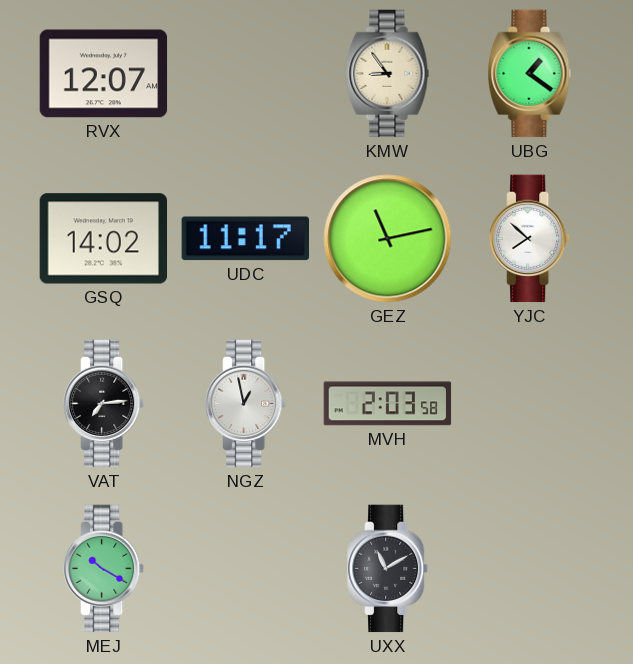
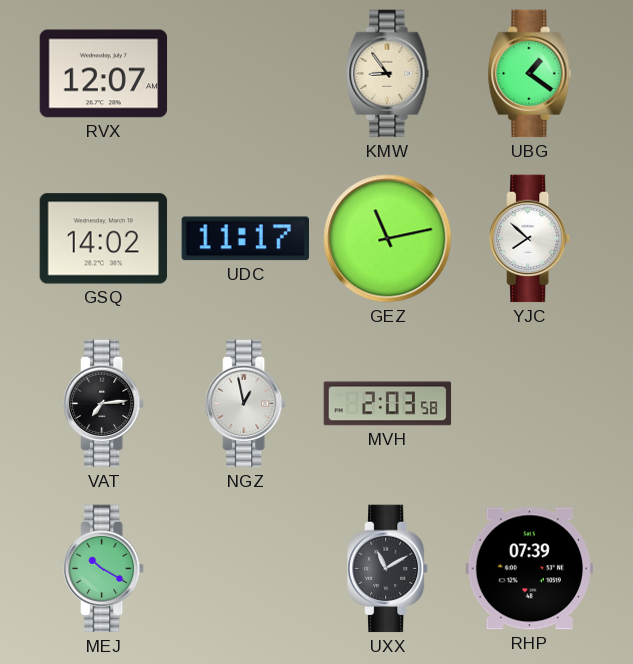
RHP: none -> 07:39 (529, 569)
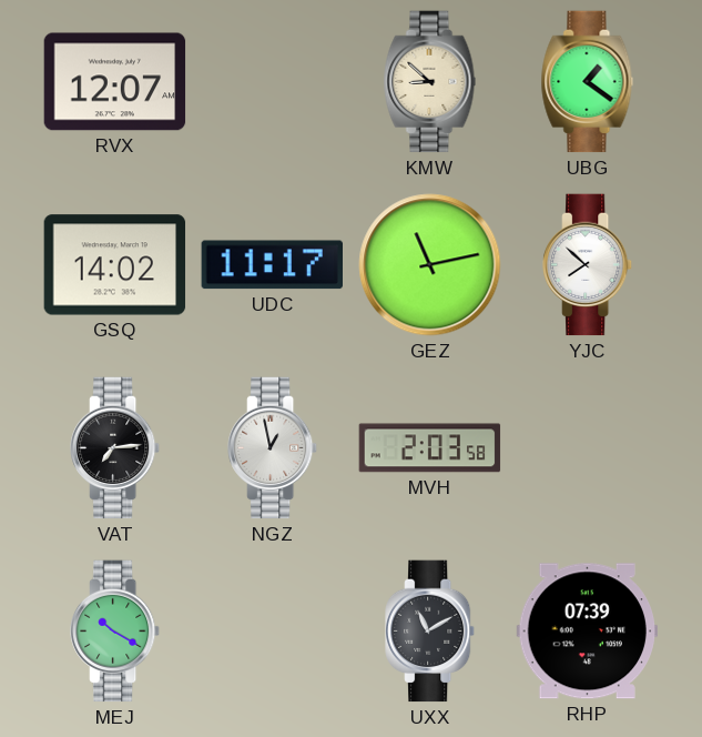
KMW: 8:54 -> 8:52 (430, 82)
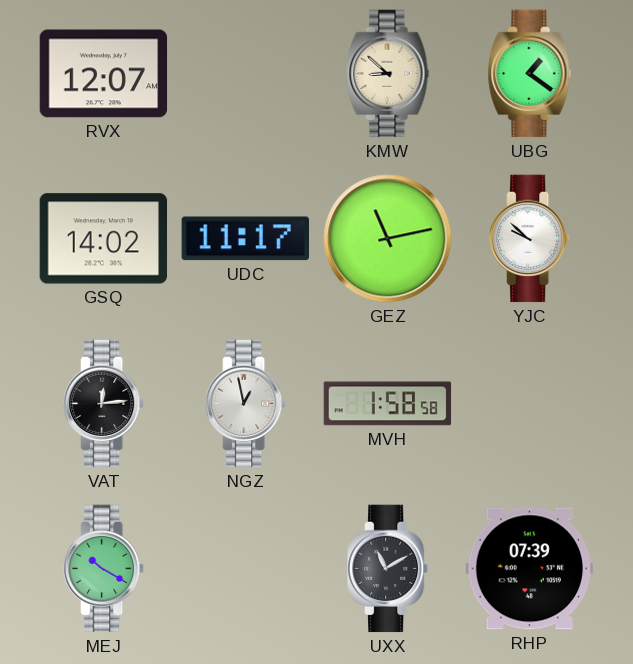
YJC: 7:52 -> 9:52 (530, 239)
VAT: 7:14 -> 12:14 (104, 404)
MVH: 2:03 -> 1:58 (388, 404)
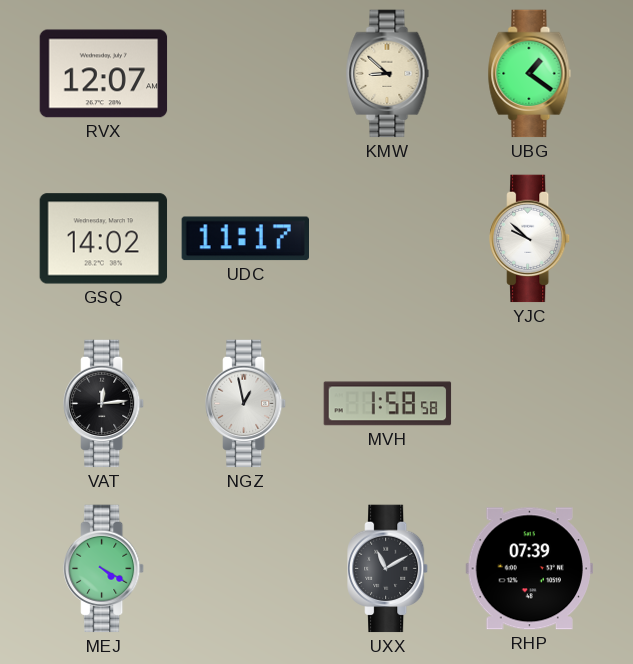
GEZ: 11:13 -> none (388, 239)
MEJ: 10:20 -> 4:20 (104, 569)
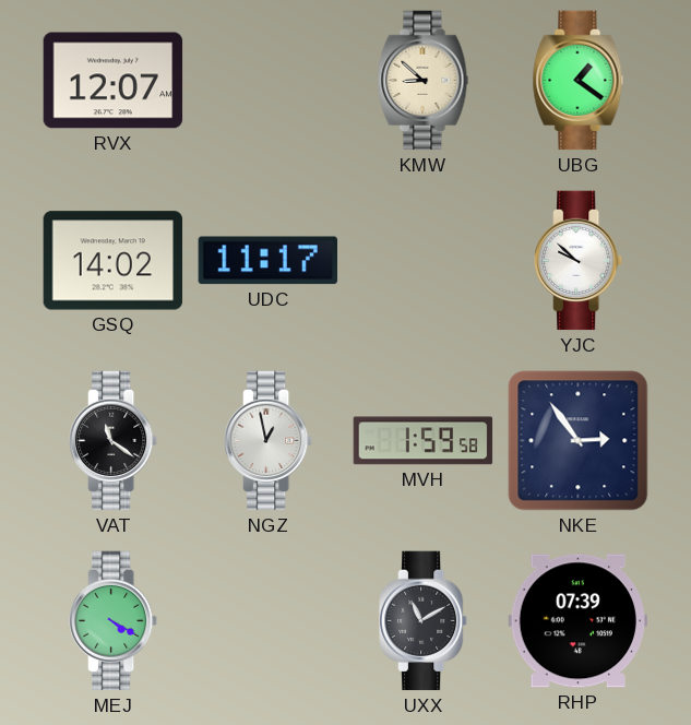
VAT: 12:14 -> 11:21 (114, 441)
MVH: 1:58 -> 1:59 (424, 441)
NKE: none -> 2:54 (579, 441)
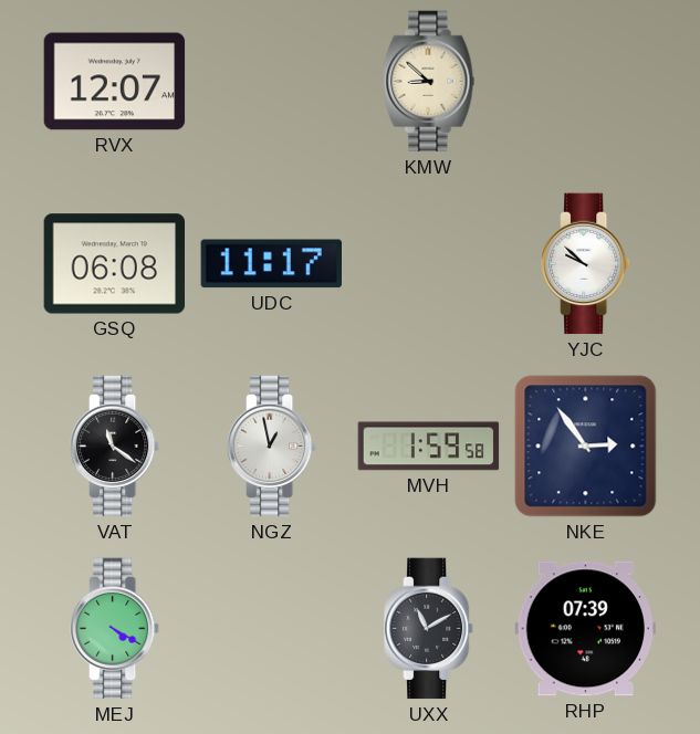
UBG: 1:21 -> none (579, 81)
GSQ: 14:02 -> 06:08 (115, 264)
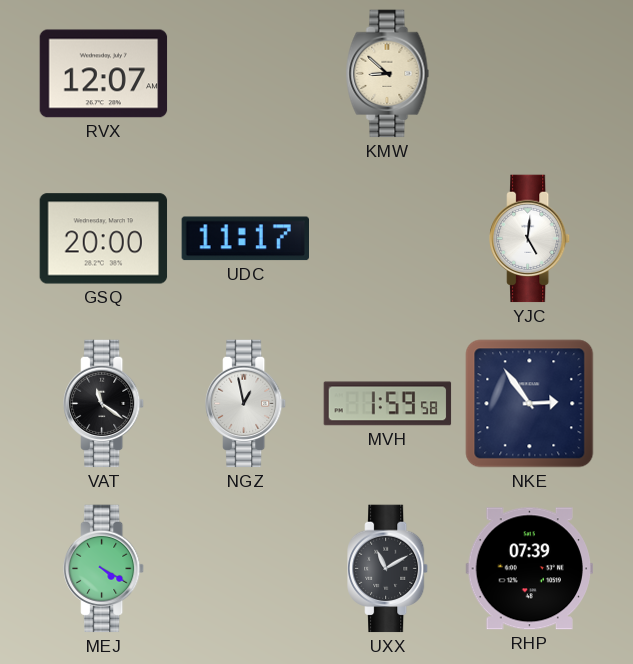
GSQ: 06:08 -> 20:00 (104, 239)
YJC: 9:52 -> 5:01 (530, 239)
